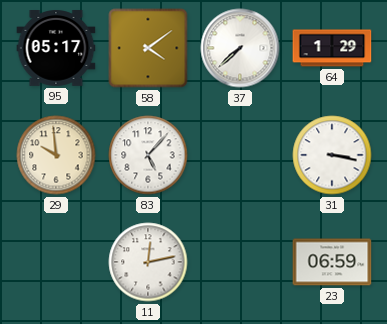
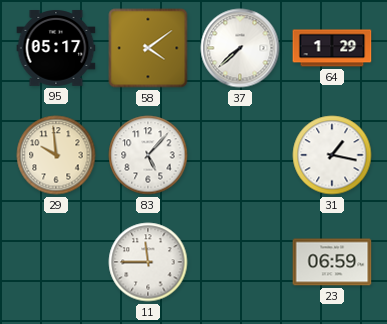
31: 3:17 -> 1:17 (332, 155)
11: 12:13 -> 11:45 (148, 262)
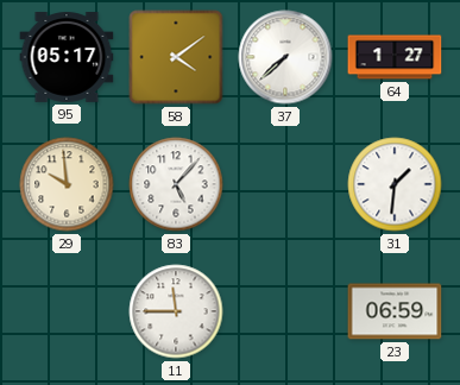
64: 1:29 -> 1:27 (395, 57)
31: 1:17 -> 1:31 (395, 184)
